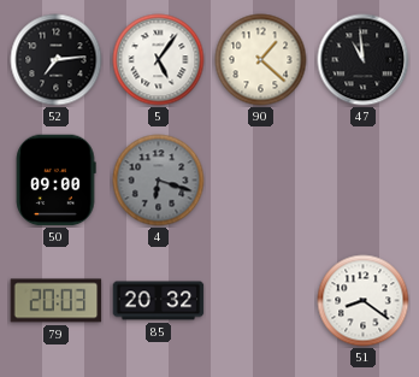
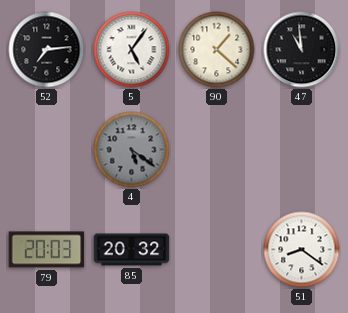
50: 09:00 -> none (55, 181)
4: 6:18 -> 5:21 (132, 150)
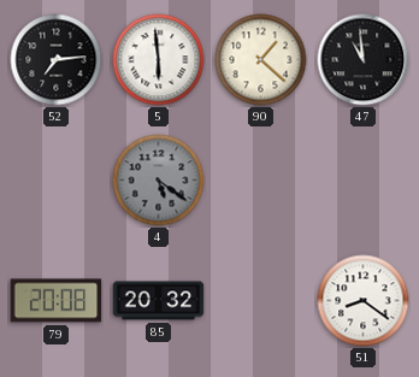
5: 5:06 -> 5:59 (159, 60)
79: 20:03 -> 20:08 (57, 301)
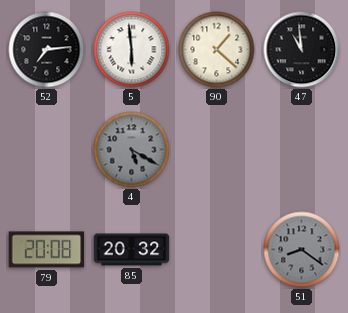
4: 5:21 -> 5:20 (132, 150)
51 dial: white -> grey (302, 250)
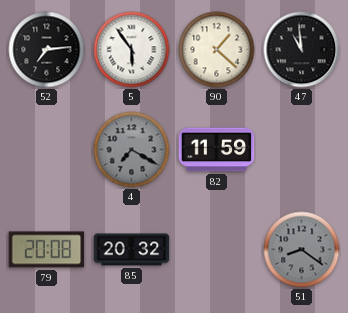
5: 5:59 -> 5:54 (132, 50)
4: 5:20 -> 7:20 (132, 150)
82: none -> 11:59 (217, 150)
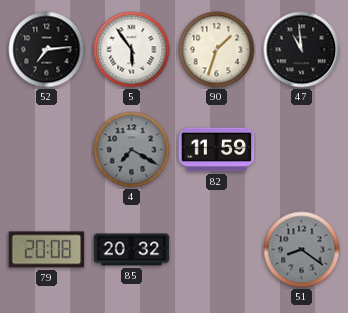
90: 1:22 -> 1:33 (217, 50)
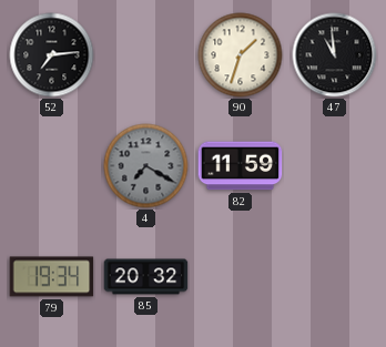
5: 5:54 -> none (132, 50)
79: 20:08 -> 19:34 (52, 277)
51: 8:21 -> none (302, 250)
